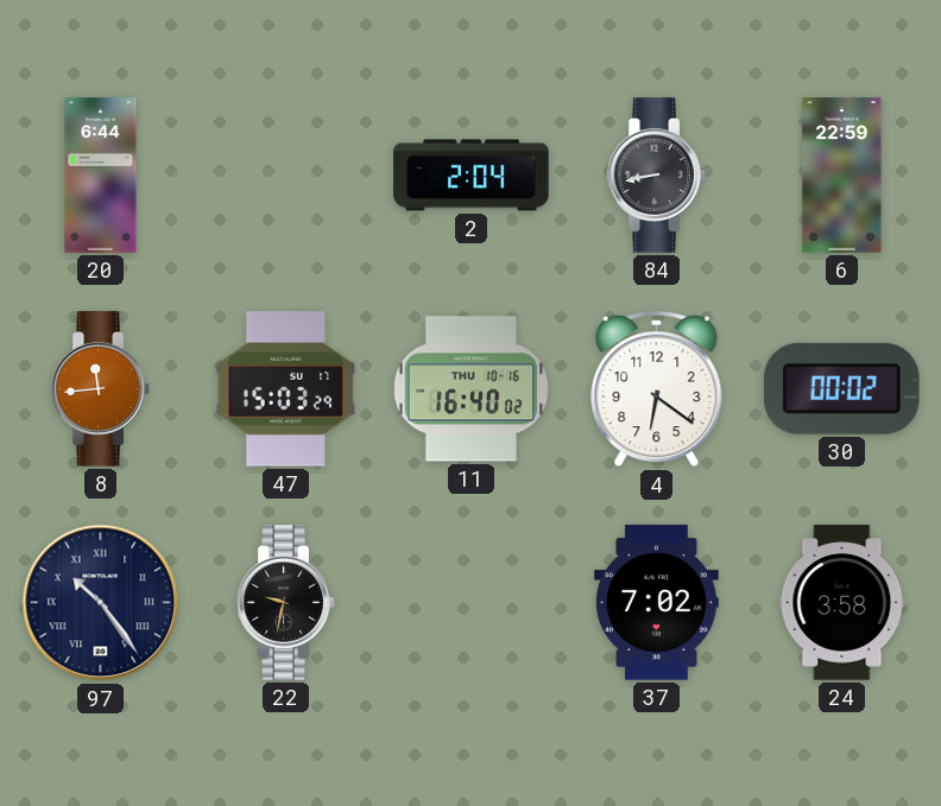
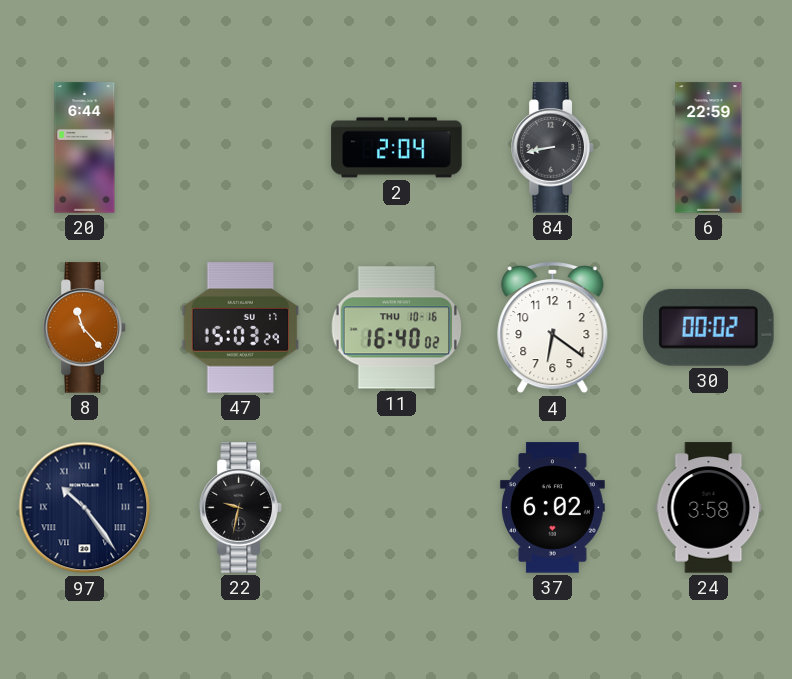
8: 11:44 -> 11:23 (85, 328)
37: 7:02 -> 6:02 (552, 508)
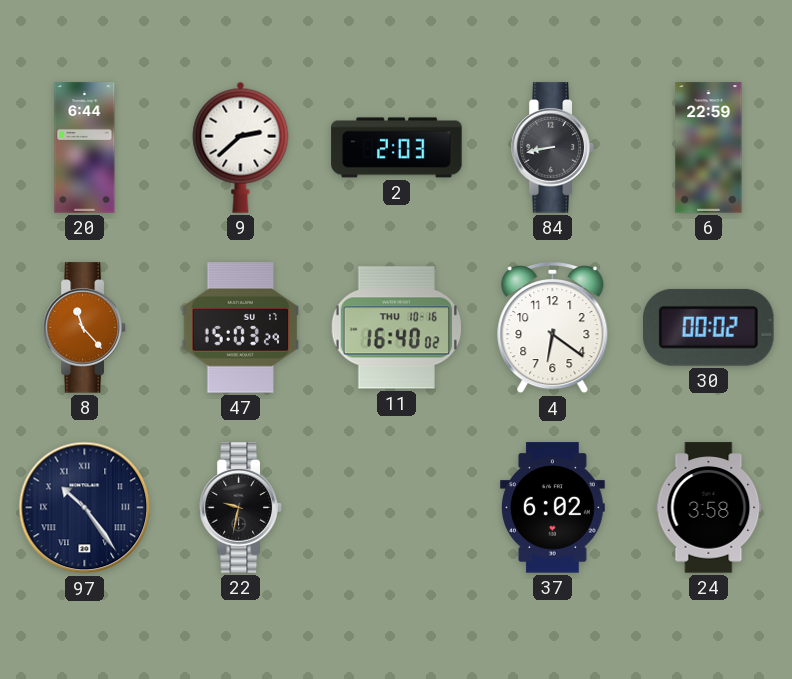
9: none -> 2:38 (241, 147)
2: 2:04 -> 2:03 (397, 148)
